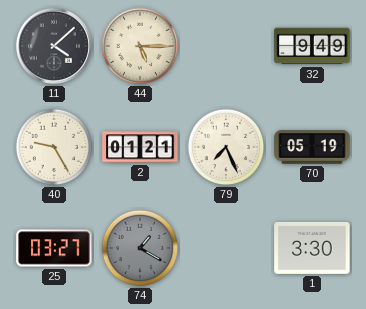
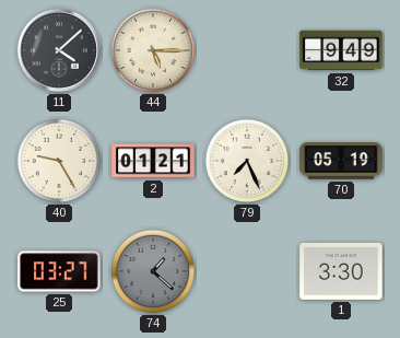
74: 1:20 -> 1:22 (153, 271)
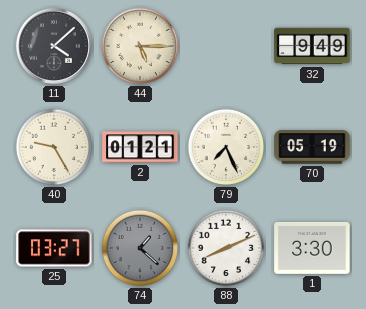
88: none -> 8:11 (226, 248)
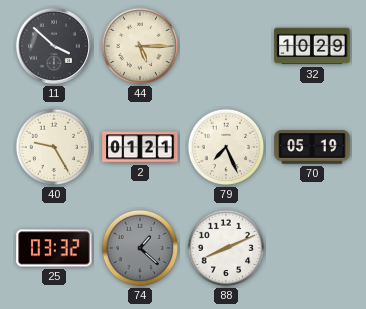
11: 4:08 -> 3:52 (54, 46)
32: 9:49 -> 10:29 (312, 46)
25: 03:27 -> 03:32 (54, 248)
1: 3:30 -> none (312, 249)
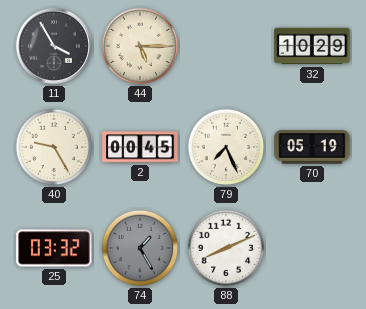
11: 3:52 -> 3:55 (54, 46)
2: 01:21 -> 00:45 (140, 147)
74: 1:22 -> 1:25 (140, 248)
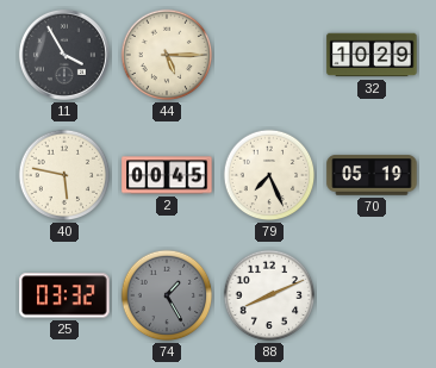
40: 9:25 -> 5:47 (64, 175)
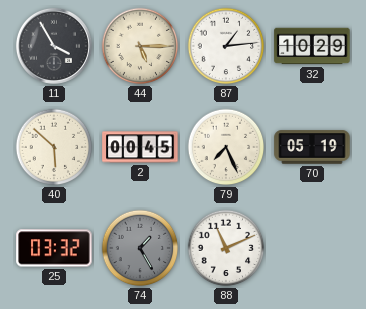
87: none -> 1:14 (226, 46)
40: 5:47 -> 5:52 (54, 147)
88: 8:11 -> 11:11 (226, 248)
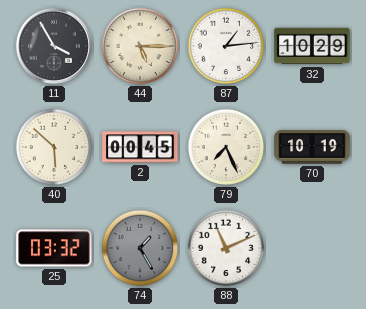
70: 05:19 -> 10:19 (312, 147)
